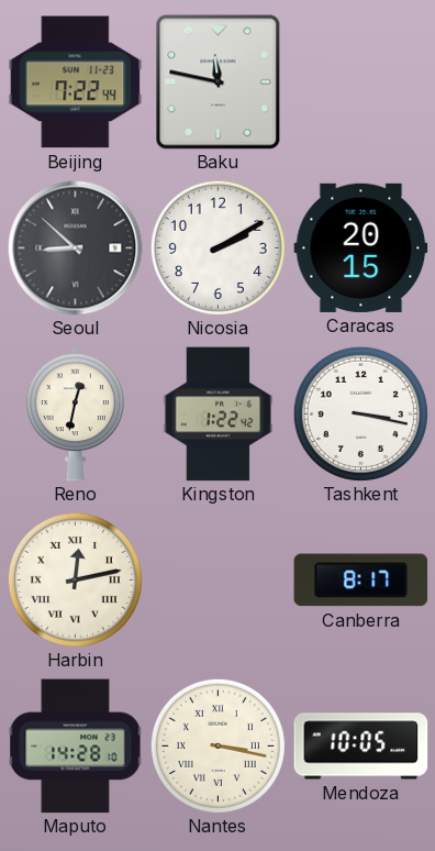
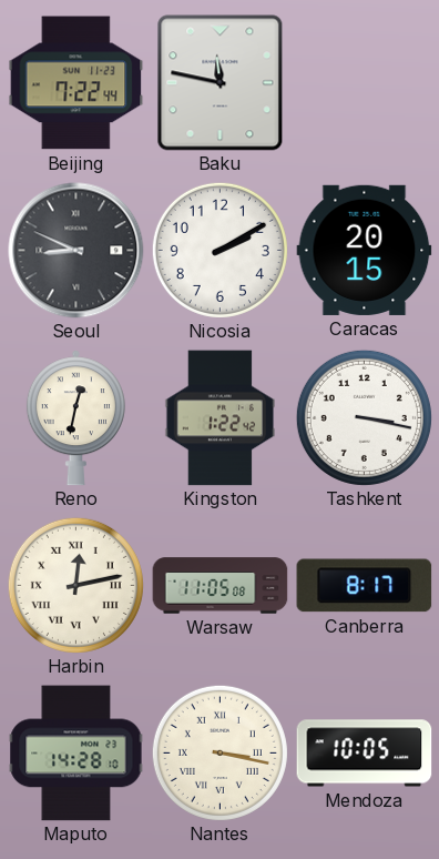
Seoul: 8:52 -> 8:49 (76, 251)
Warsaw: none -> 11:05 (221, 586)
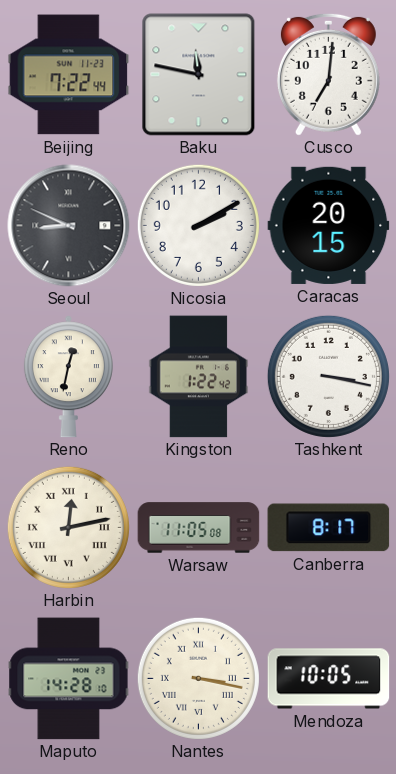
Cusco: none -> 7:01 (328, 74)
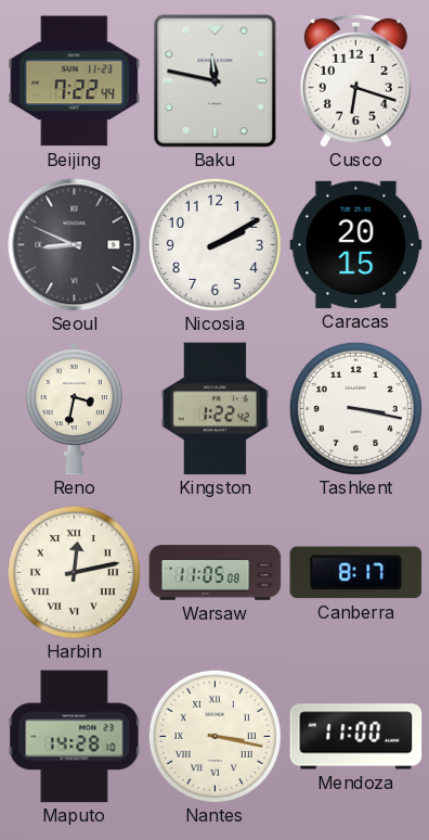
Cusco: 7:01 -> 6:18 (355, 80)
Reno: 12:32 -> 3:32 (74, 409)
Mendoza: 10:05 -> 11:00 (356, 737)
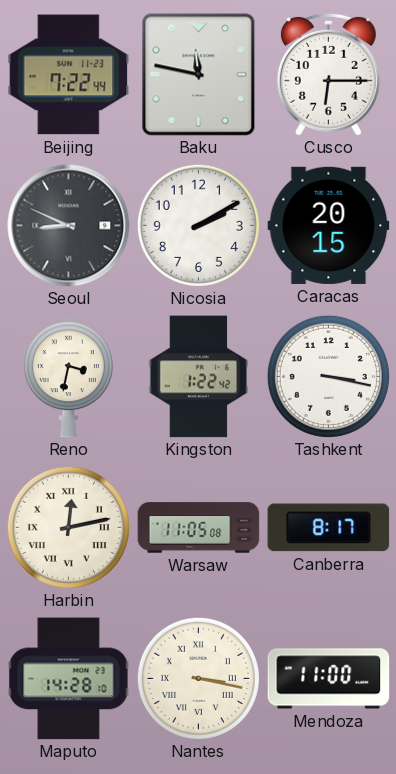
Cusco: 6:18 -> 6:15 (328, 74)
